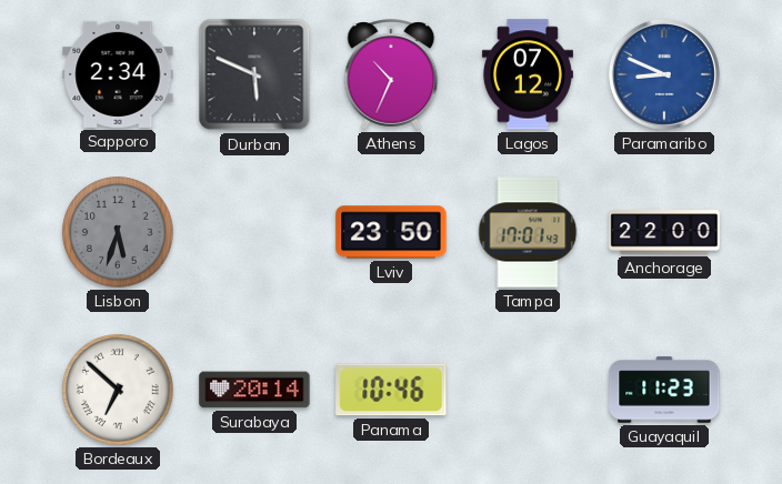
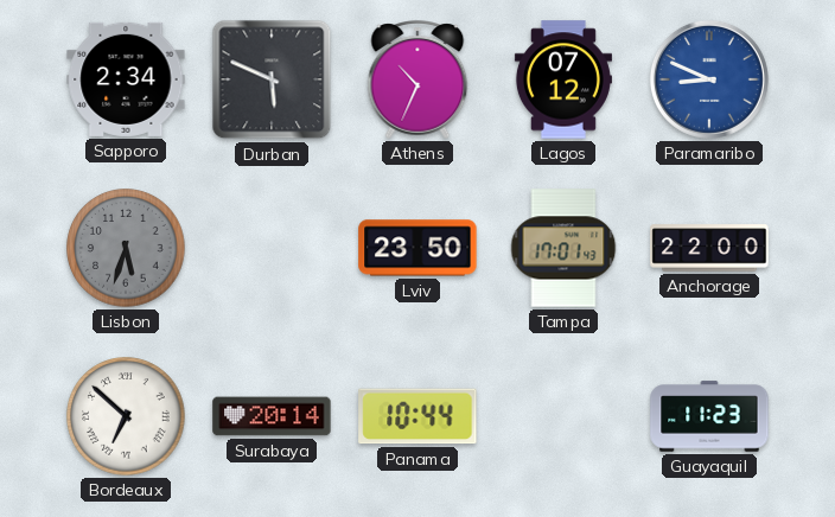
Panama: 10:46 -> 10:44 (417, 416)
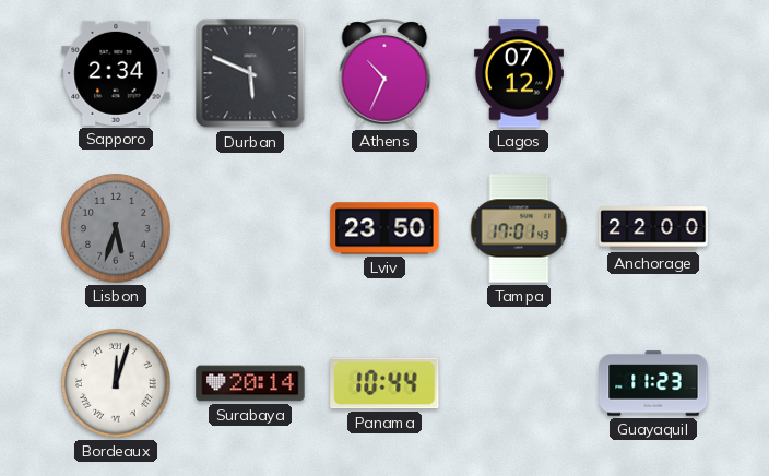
Paramaribo: 8:49 -> none (709, 79)
Bordeaux: 6:52 -> 12:03 (116, 383)
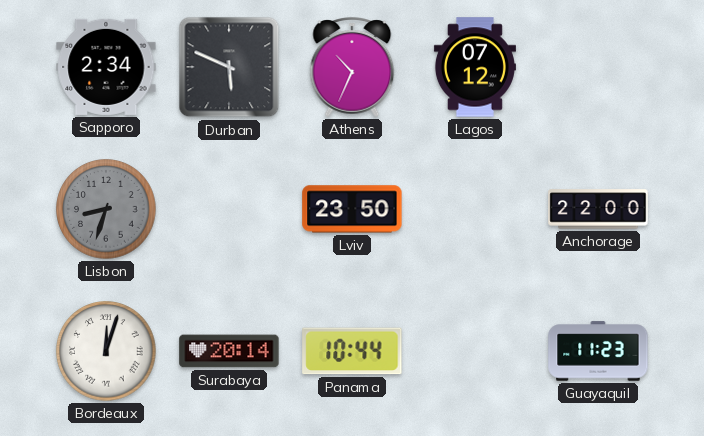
Lisbon: 5:33 -> 8:33 (106, 209)
Tampa: 17:01 -> none (519, 228)
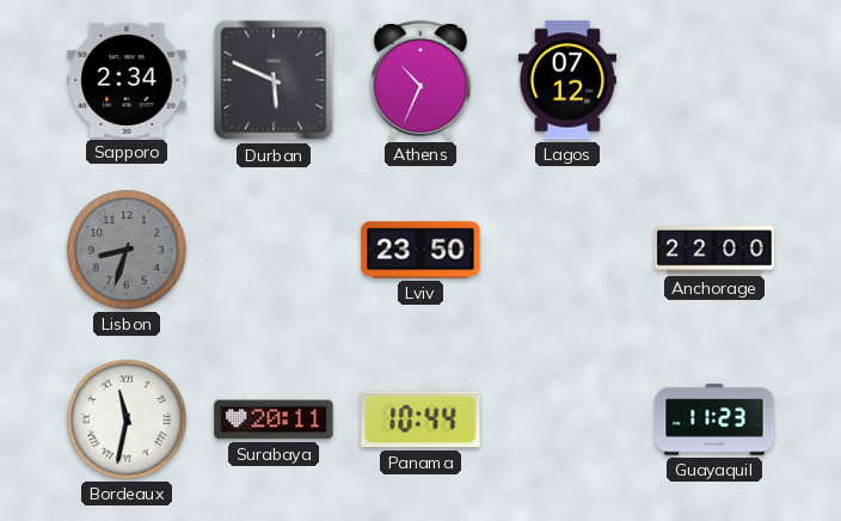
Bordeaux: 12:03 -> 11:32 (127, 419)
Surabaya: 20:14 -> 20:11 (274, 419)
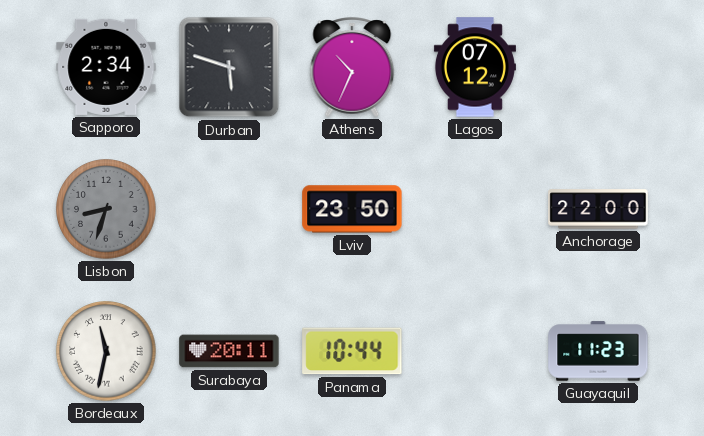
Durban: 5:49 -> 5:48 (229, 67)
